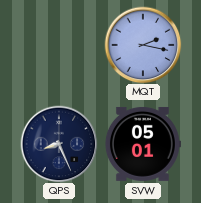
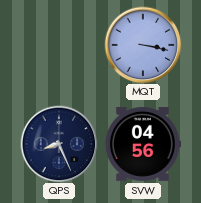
MQT: 2:17 -> 3:17 (143, 45)
SVW: 05:01 -> 04:56 (143, 144)
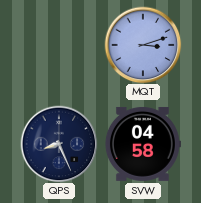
MQT: 3:17 -> 3:12 (143, 45)
SVW: 04:56 -> 04:58 (143, 144)
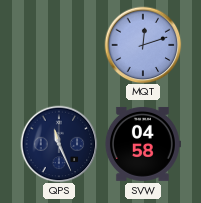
MQT: 3:12 -> 12:12 (143, 45)
QPS: 8:26 -> 11:26 (59, 144)
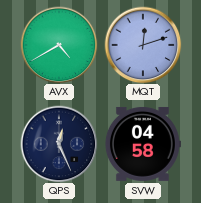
AVX: none -> 4:40 (59, 45)
QPS: 11:26 -> 12:26 (59, 144)
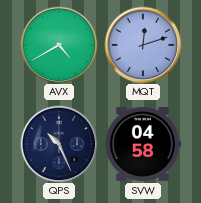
QPS: 12:26 -> 10:26 (59, 144)
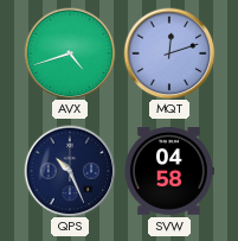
AVX: 4:40 -> 4:42 (70, 53)
